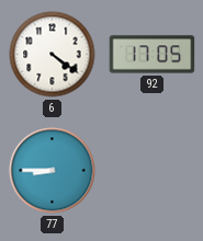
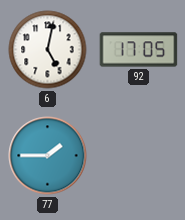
6: 4:21 -> 5:02 (48, 50)
77: 8:45 -> 1:45 (48, 156)
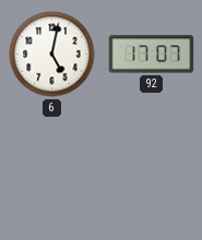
92: 17:05 -> 17:07 (152, 55)
77: 1:45 -> none (48, 156)
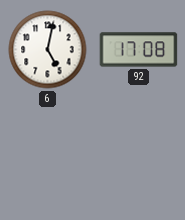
92: 17:07 -> 17:08 (139, 50)
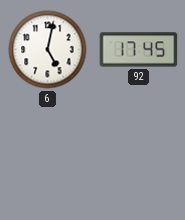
92: 17:08 -> 17:45 (139, 50)
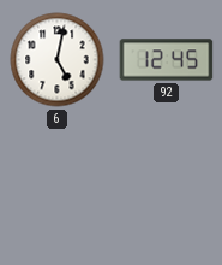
92: 17:45 -> 12:45 (167, 60)
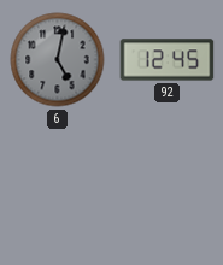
6 dial: white -> grey (58, 60)
